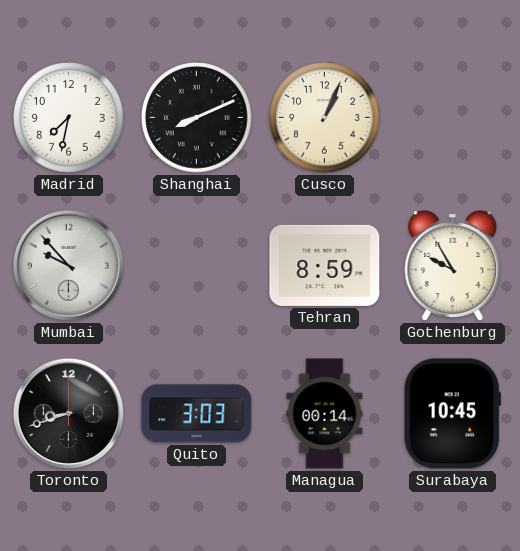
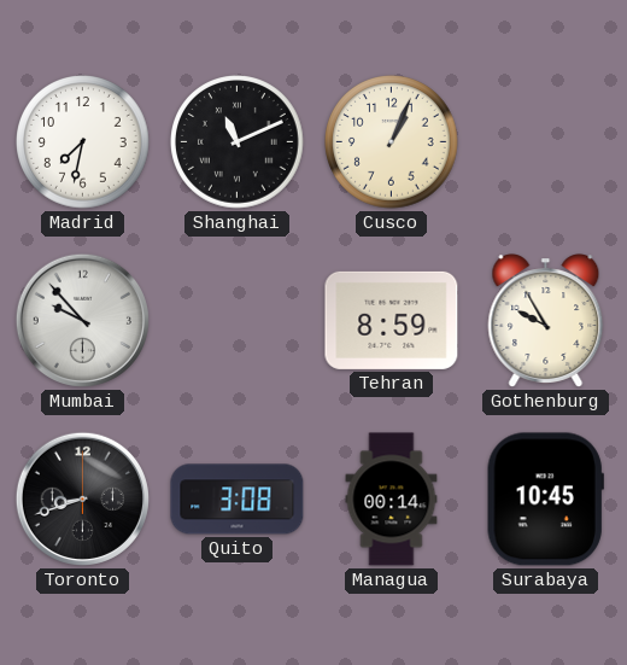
Shanghai: 8:11 -> 11:11 (238, 142)
Quito: 3:03 -> 3:08 (238, 500)
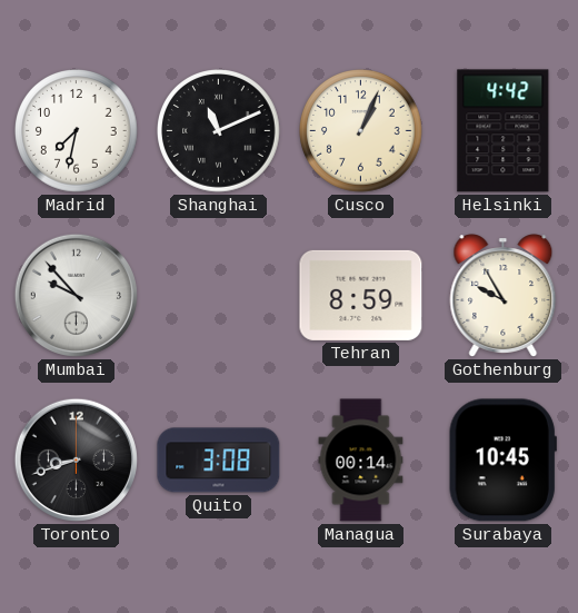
Helsinki: none -> 4:42 (504, 131)
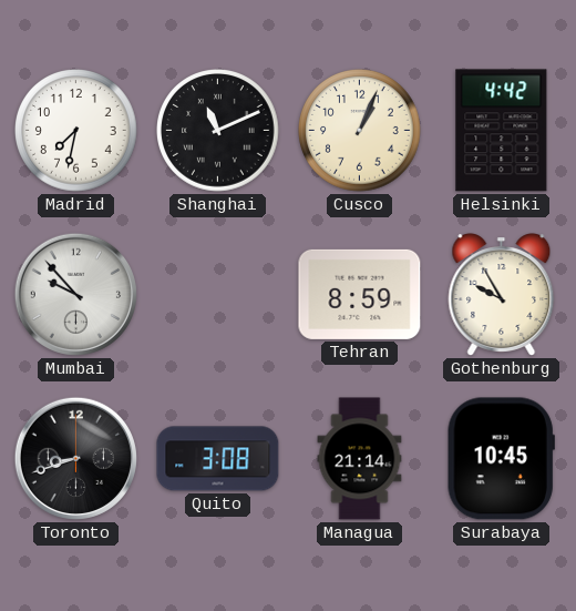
Managua: 00:14 -> 21:14 (360, 459)
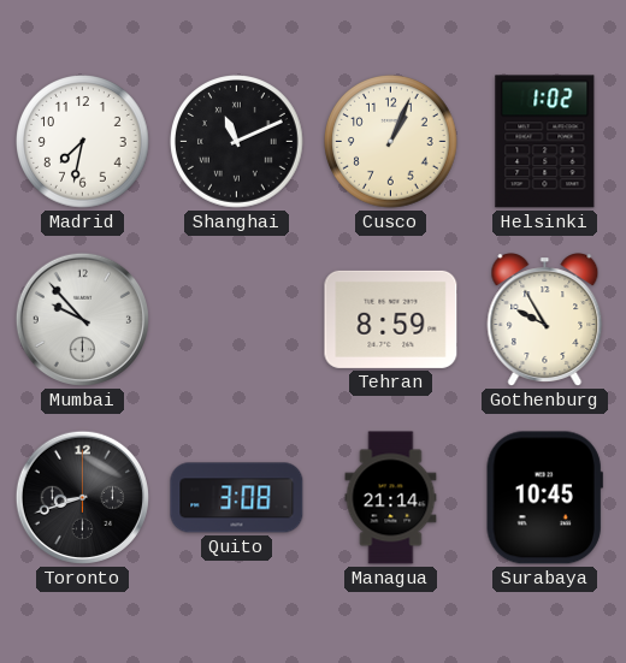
Helsinki: 4:42 -> 1:02 (545, 142)
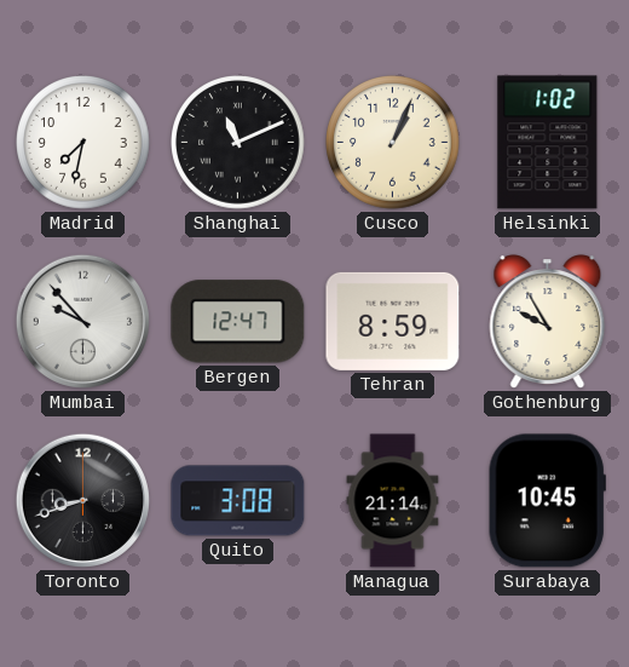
Bergen: none -> 12:47 (238, 322)
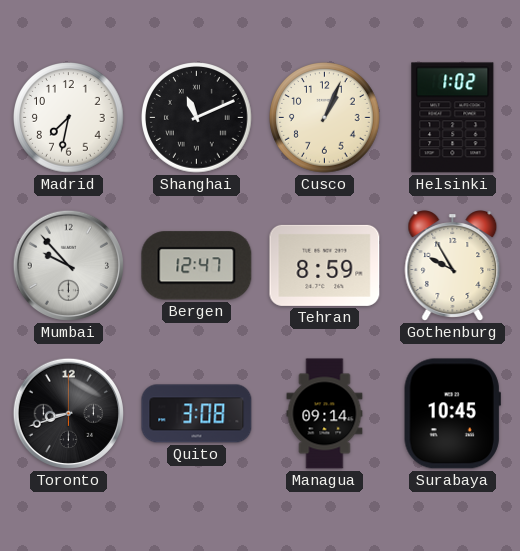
Managua: 21:14 -> 09:14 (325, 414)
